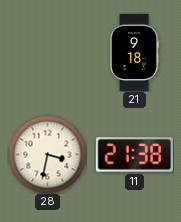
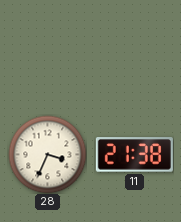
21: 9:18 -> none (134, 52)
28: 3:32 -> 3:34 (47, 154)
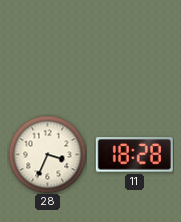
11: 21:38 -> 18:28 (134, 155)
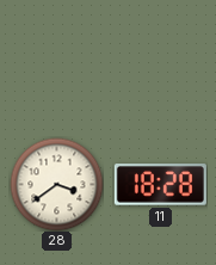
28: 3:34 -> 3:39 (56, 184)
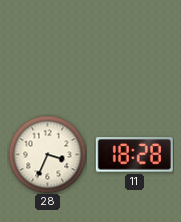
28: 3:39 -> 3:34 (47, 154)
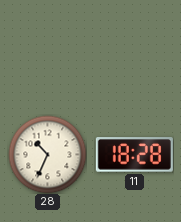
28: 3:34 -> 10:34 (47, 154)
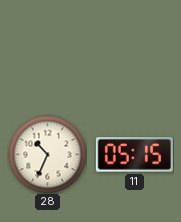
11: 18:28 -> 05:15 (134, 155)
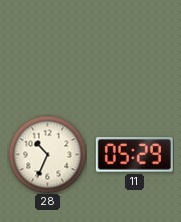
11: 05:15 -> 05:29 (134, 155)
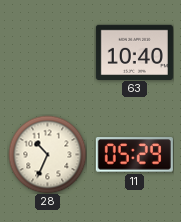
63: none -> 10:40 (134, 52)
